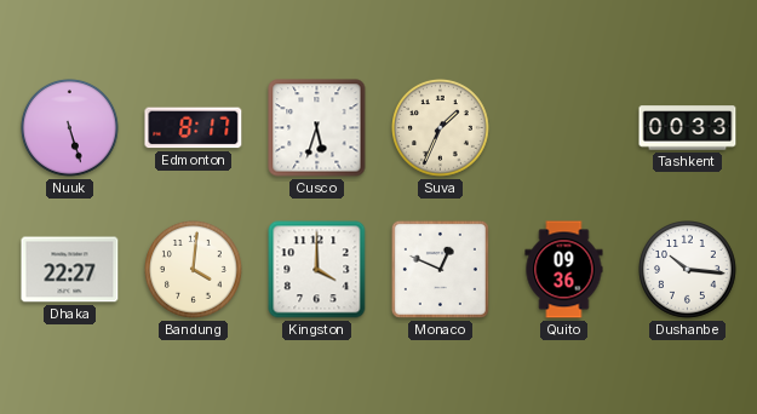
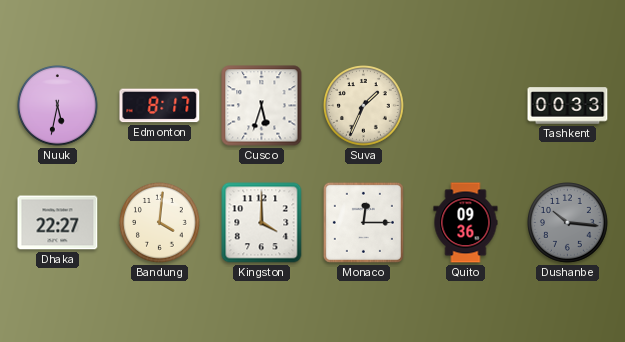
Nuuk: 5:27 -> 5:32 (58, 106)
Monaco: 12:49 -> 12:15 (363, 222)
Dushanbe dial: white -> grey (568, 223)
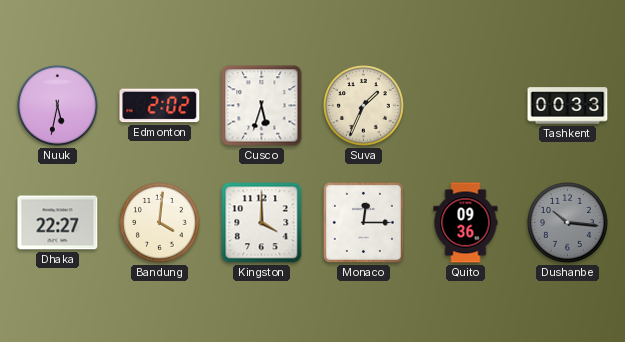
Edmonton: 8:17 -> 2:02 (160, 106)
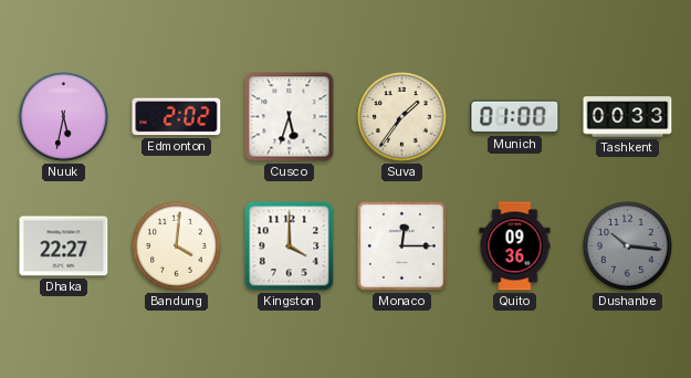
Suva: 1:34 -> 1:36 (402, 117)
Munich: none -> 01:00 (515, 117)
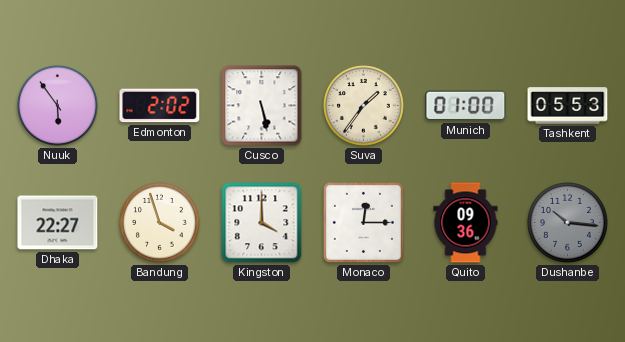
Nuuk: 5:32 -> 5:54 (58, 106)
Cusco: 5:33 -> 5:28 (262, 106)
Tashkent: 00:33 -> 05:53 (568, 106)
Bandung: 4:01 -> 3:57 (160, 223)
